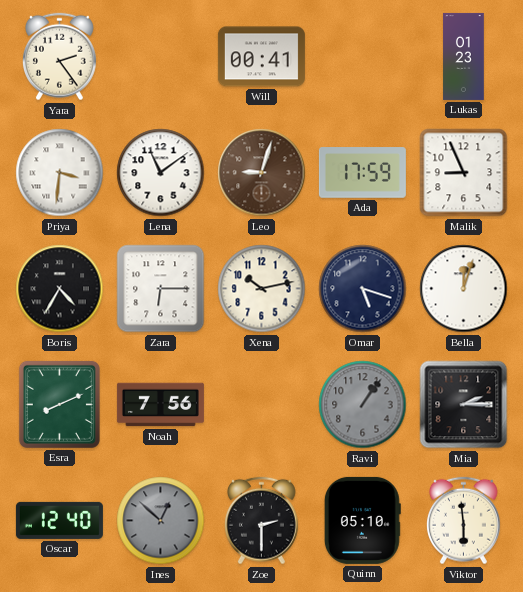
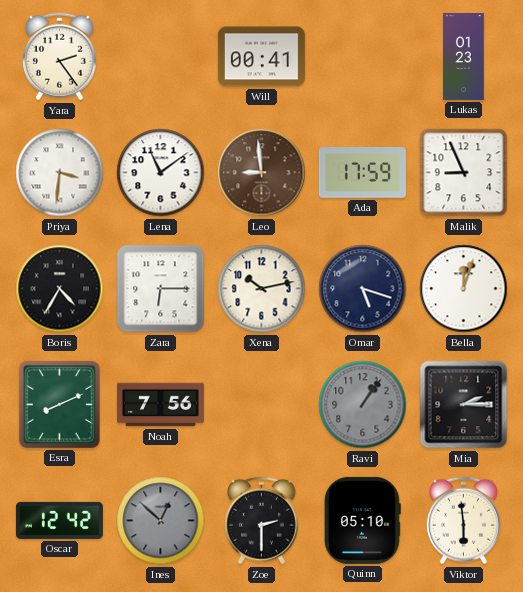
Leo: 9:03 -> 8:59 (262, 173)
Oscar: 12:40 -> 12:42 (59, 520)
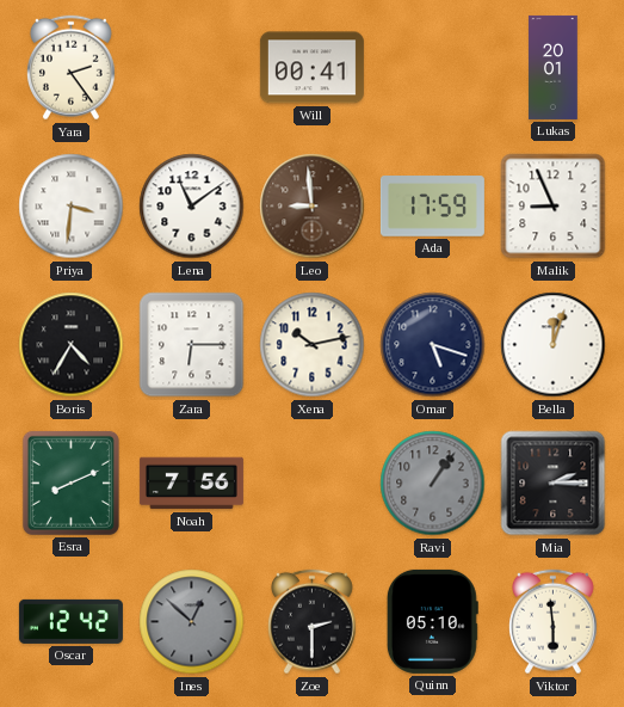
Lukas: 01:23 -> 20:01 (554, 67)
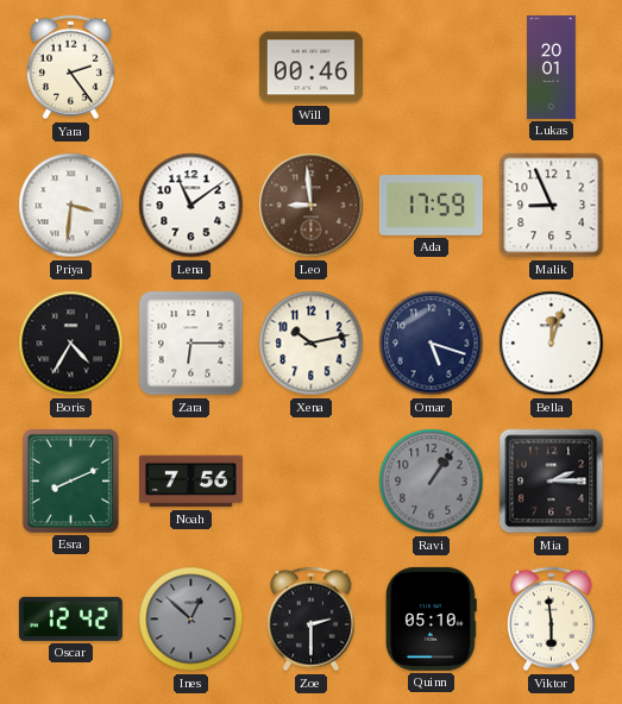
Will: 00:41 -> 00:46 (310, 68)
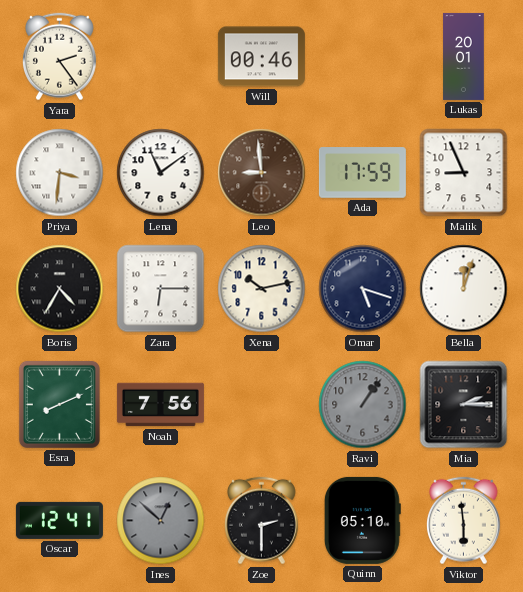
Oscar: 12:42 -> 12:41 (59, 520)
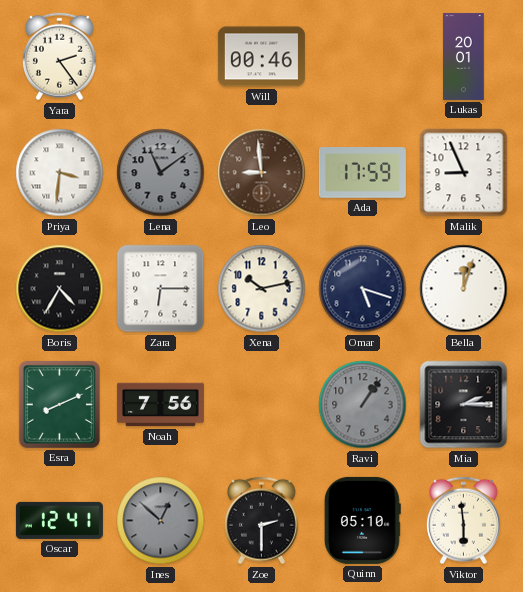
Lena dial: white -> grey (161, 173)
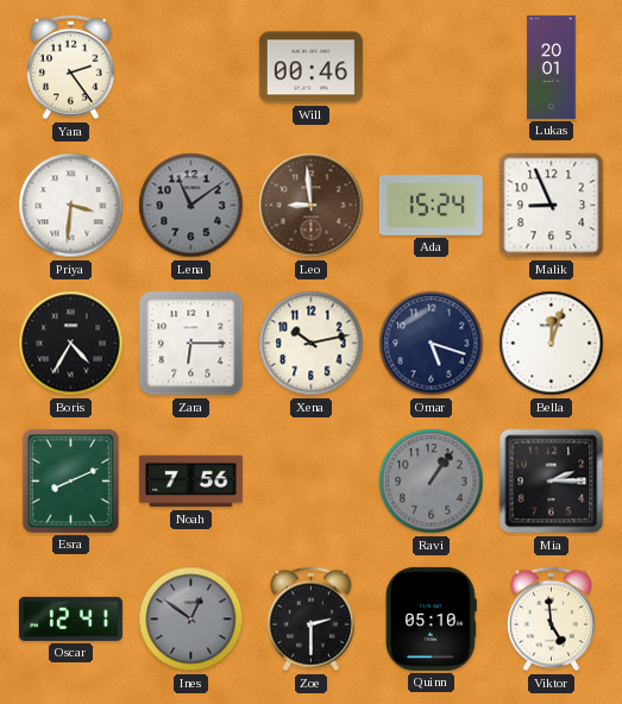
Ada: 17:59 -> 15:24 (431, 206)
Ines: 12:52 -> 12:51 (191, 620)
Viktor: 5:59 -> 4:59 (551, 620)
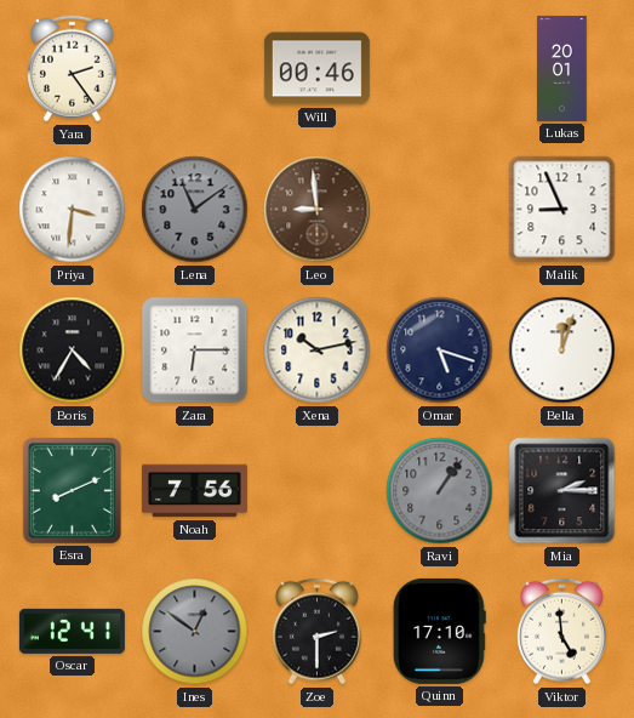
Ada: 15:24 -> none (431, 206)
Quinn: 05:10 -> 17:10 (439, 631)
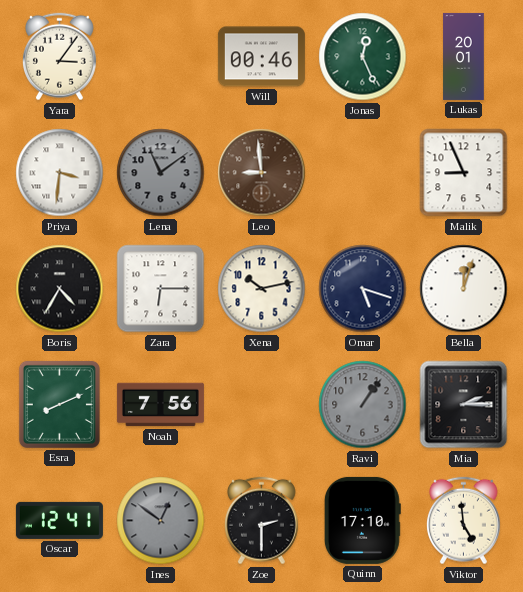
Yara: 2:24 -> 3:06 (59, 57)
Jonas: none -> 12:26 (363, 57)
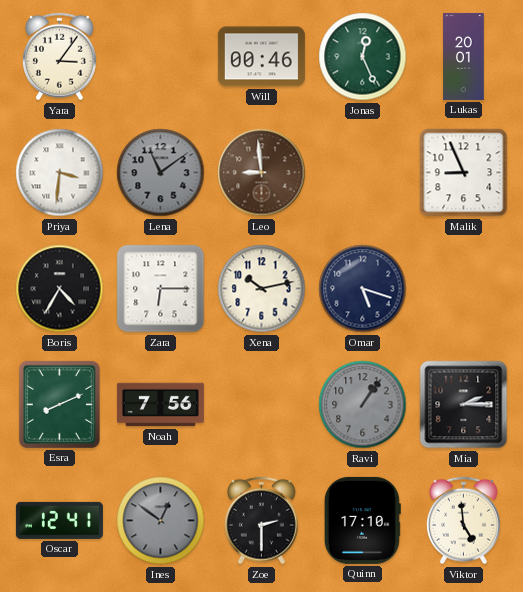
Bella: 12:03 -> none (464, 289)
